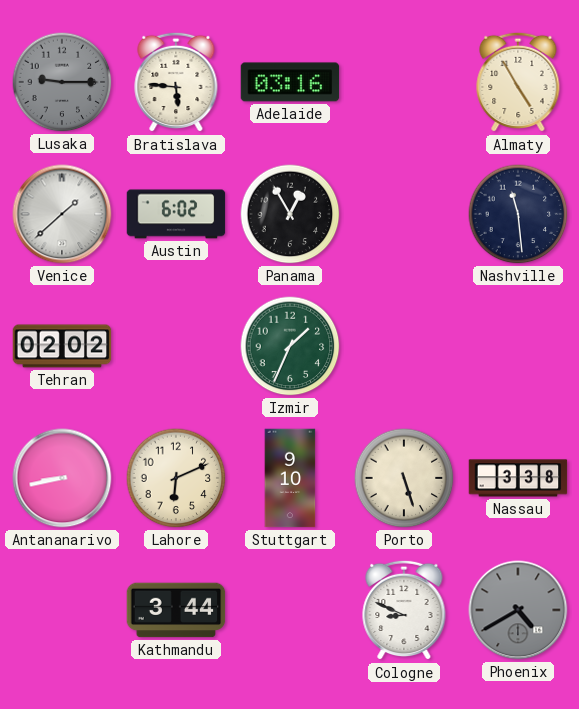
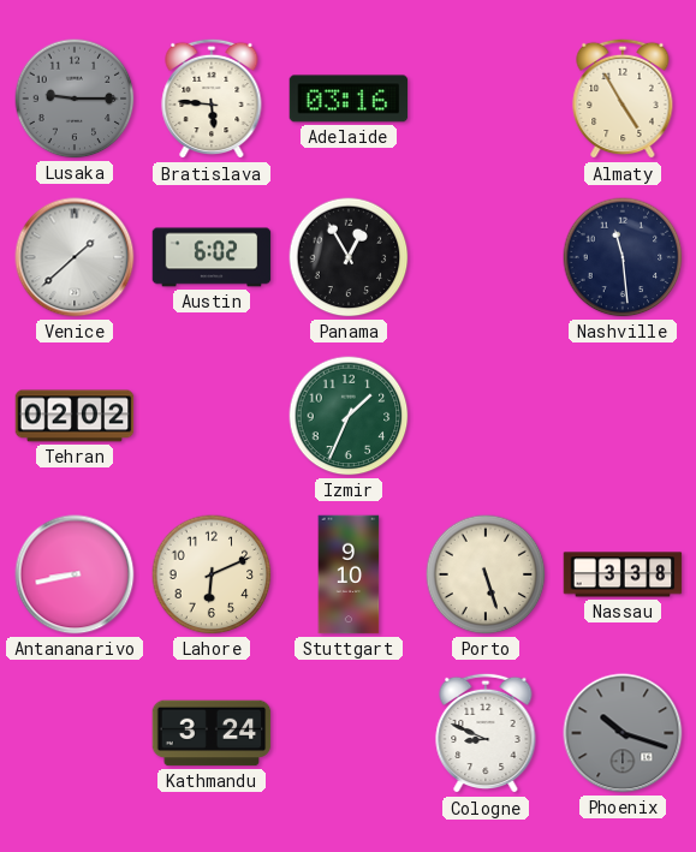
Kathmandu: 3:44 -> 3:24 (212, 733)
Phoenix: 4:40 -> 10:18 (623, 733)
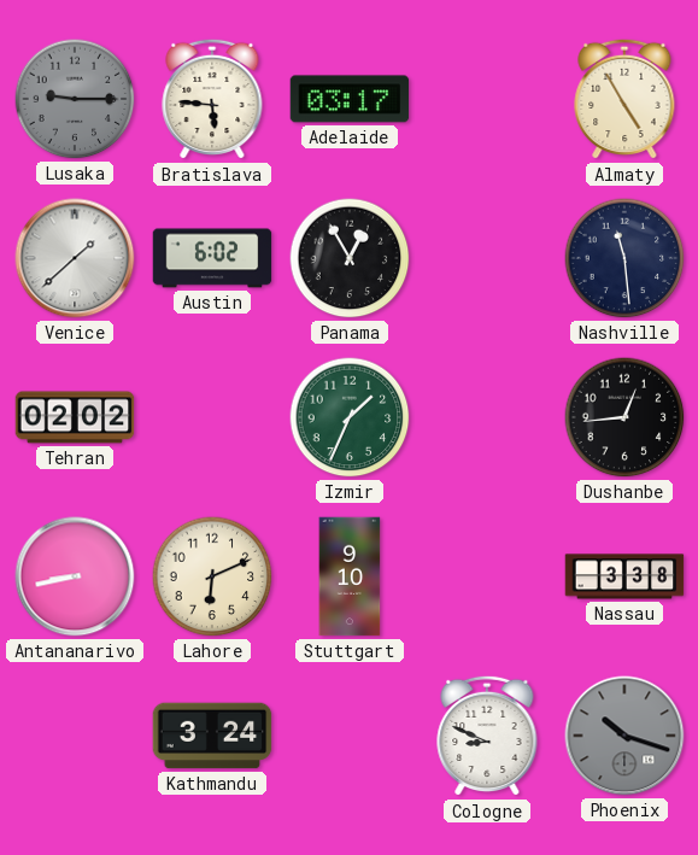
Adelaide: 03:16 -> 03:17 (350, 99)
Dushanbe: none -> 12:44 (624, 417)
Porto: 5:27 -> none (486, 574)
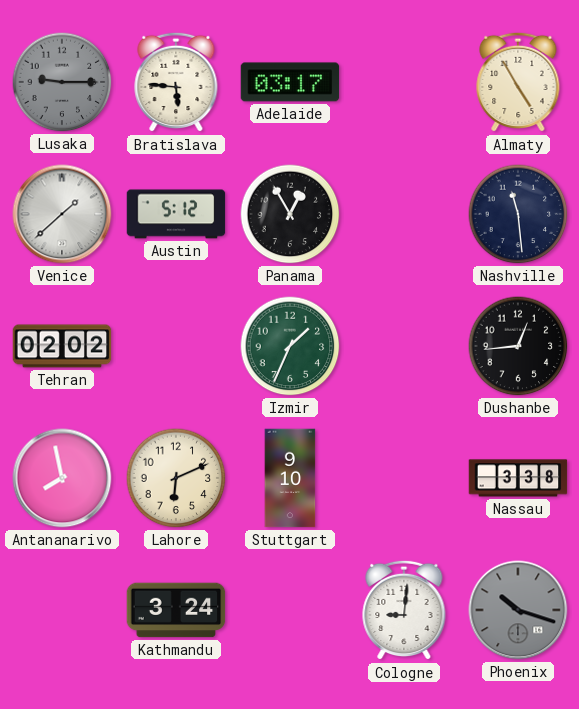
Austin: 6:02 -> 5:12 (176, 214)
Antananarivo: 8:43 -> 7:58 (62, 478)
Cologne: 8:49 -> 9:01 (404, 610)
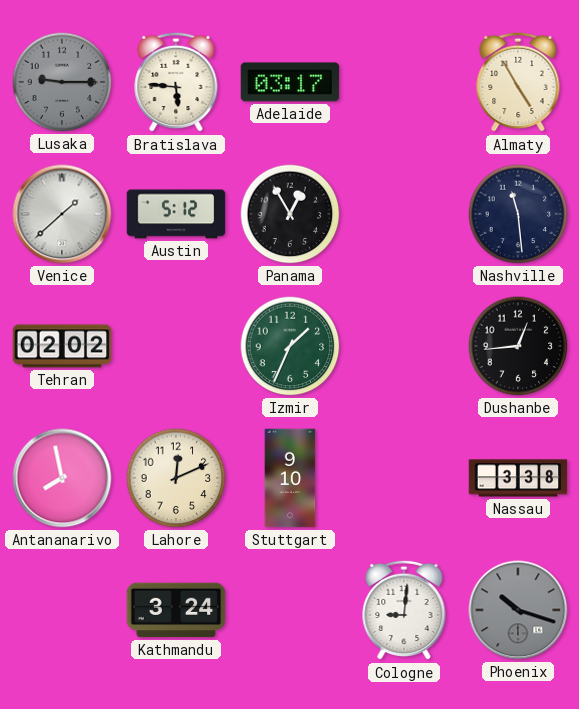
Lahore: 6:11 -> 12:11 (176, 478)
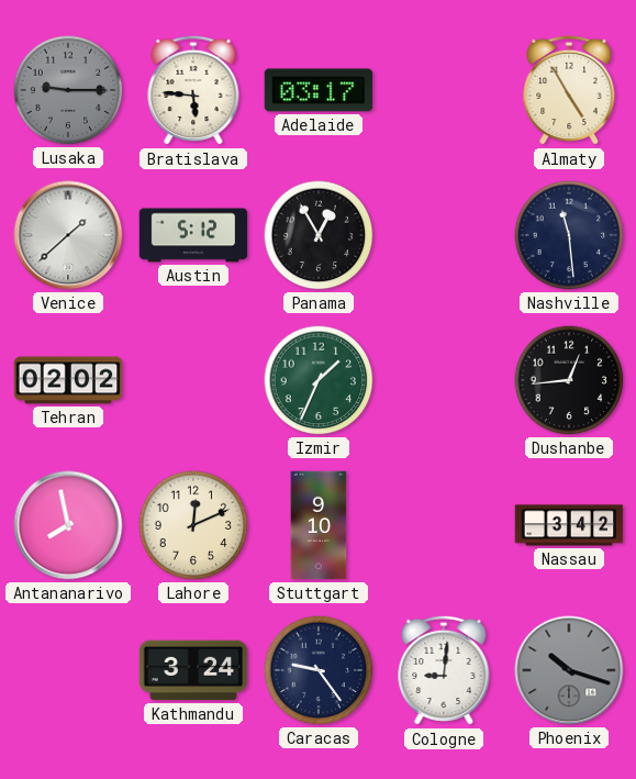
Nassau: 3:38 -> 3:42 (569, 525)
Caracas: none -> 9:24 (319, 670)
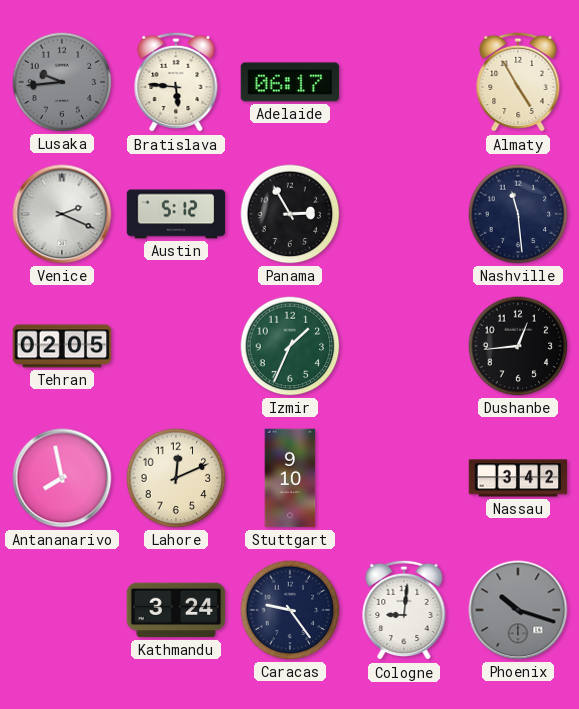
Lusaka: 9:15 -> 9:44 (62, 82)
Adelaide: 03:17 -> 06:17 (290, 82)
Venice: 1:38 -> 2:19 (62, 214)
Panama: 12:55 -> 2:55 (290, 214)
Tehran: 02:02 -> 02:05 (62, 346)
